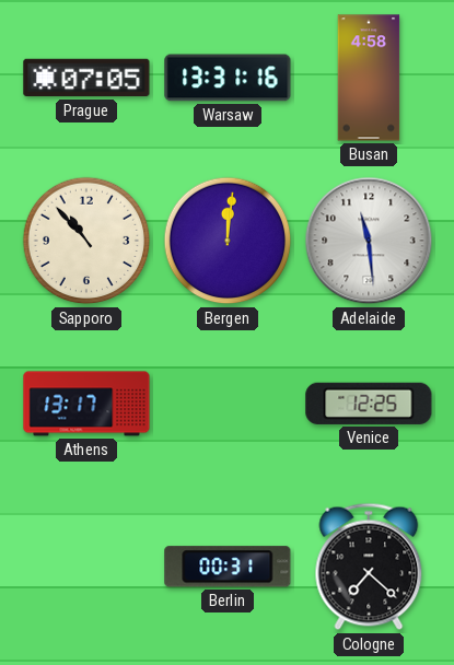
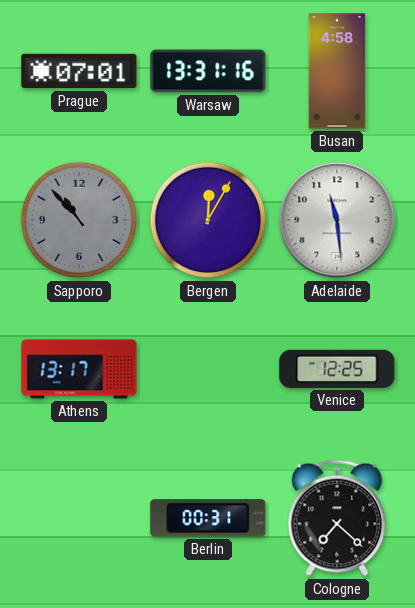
Prague: 07:05 -> 07:01 (79, 71)
Sapporo dial: cream -> grey (79, 220)
Bergen: 12:01 -> 12:05 (208, 220)
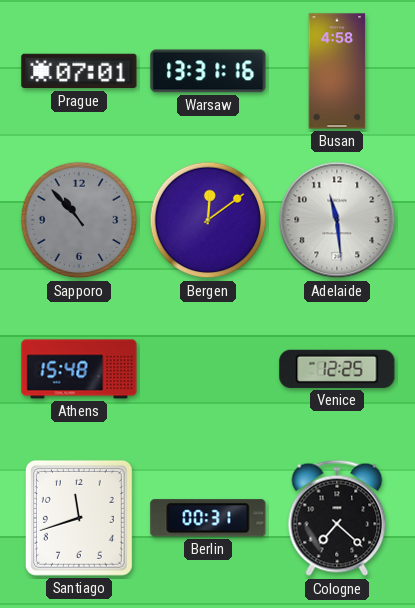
Bergen: 12:05 -> 12:09 (208, 220)
Athens: 13:17 -> 15:48 (79, 369)
Santiago: none -> 11:42 (79, 518)
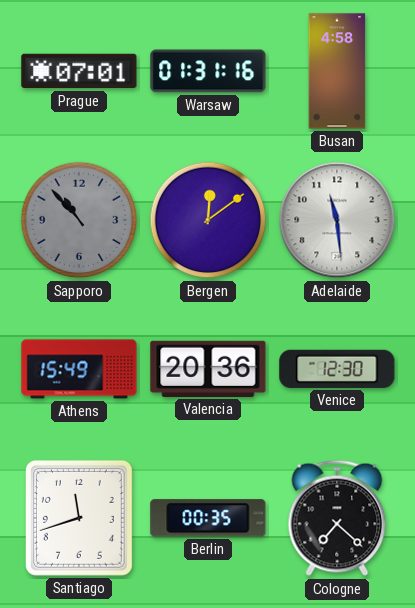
Warsaw: 13:31 -> 01:31 (208, 71)
Athens: 15:48 -> 15:49 (79, 369)
Valencia: none -> 20:36 (208, 369)
Venice: 12:25 -> 12:30 (337, 369)
Berlin: 00:31 -> 00:35 (208, 518)
